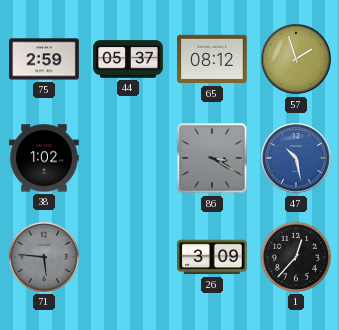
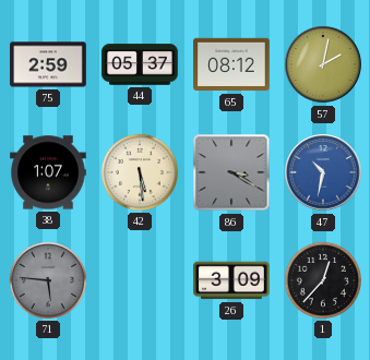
57: 1:57 -> 2:02 (323, 64)
38: 1:02 -> 1:07 (48, 172)
42: none -> 5:29 (140, 172)
47: 10:28 -> 10:32 (323, 172)
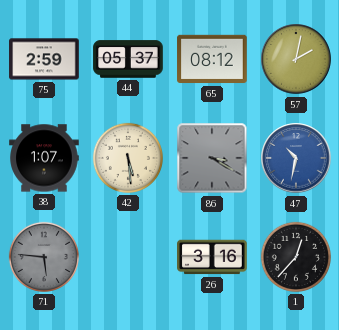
26: 3:09 -> 3:16 (212, 257)
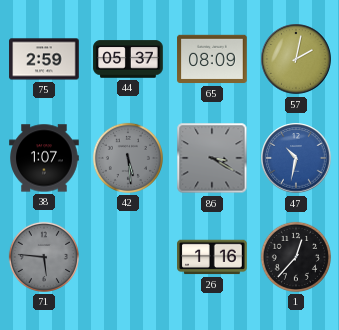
65: 08:12 -> 08:09 (212, 59)
42 dial: cream -> grey (128, 158)
26: 3:16 -> 1:16 (212, 257)
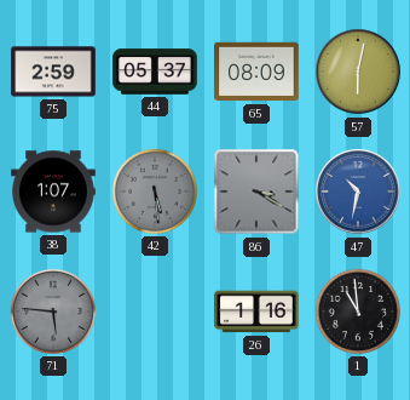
57: 2:02 -> 6:02 (358, 72)
1: 12:37 -> 10:59 (358, 312)
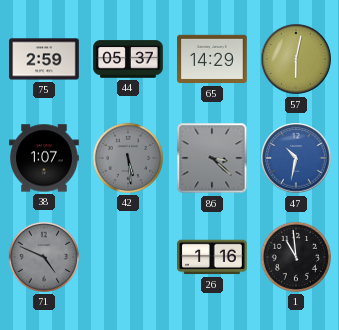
65: 08:09 -> 14:29 (212, 59)
86: 3:20 -> 3:22 (212, 158)
71: 5:46 -> 4:49 (44, 257)
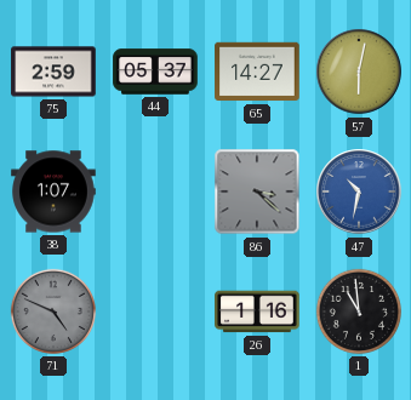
65: 14:29 -> 14:27 (257, 72)
42: 5:29 -> none (128, 158)
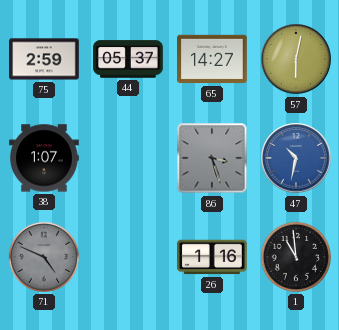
86: 3:22 -> 3:27 (212, 158)
